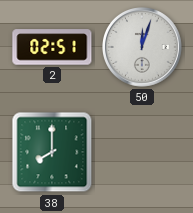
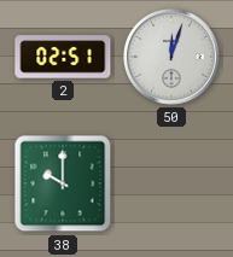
38: 8:00 -> 10:00 (63, 183)
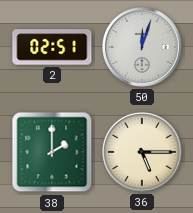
38: 10:00 -> 2:00 (52, 152)
36: none -> 5:15 (143, 153)
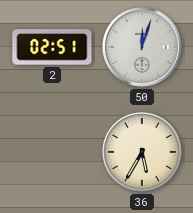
38: 2:00 -> none (52, 152)
36: 5:15 -> 5:35 (143, 153)
